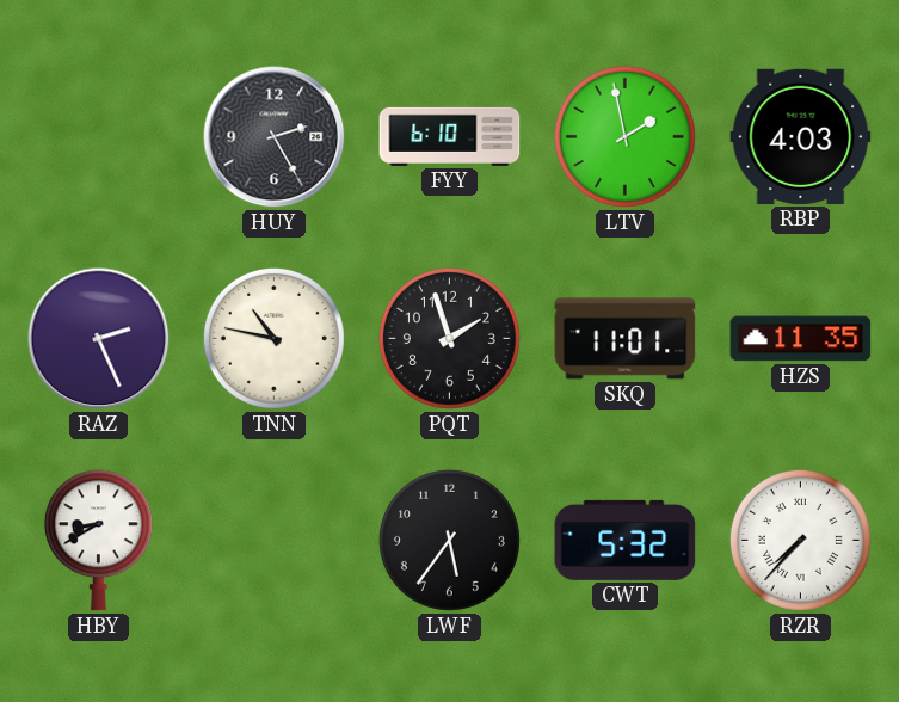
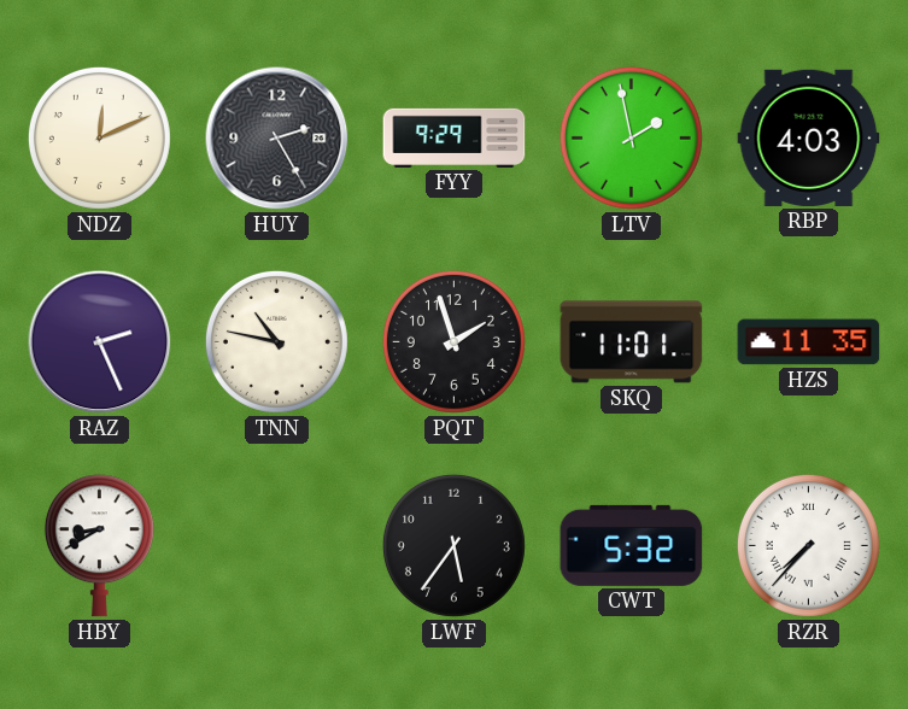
NDZ: none -> 12:11 (99, 137)
FYY: 6:10 -> 9:29 (455, 137)
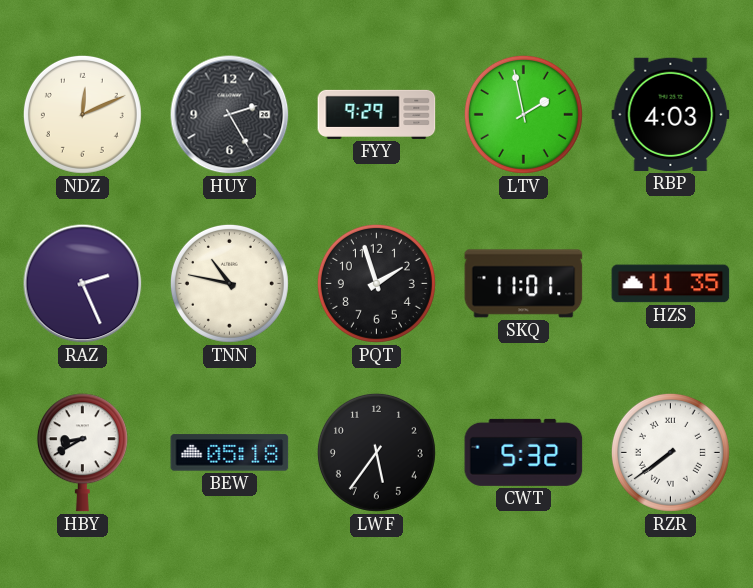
BEW: none -> 05:18 (230, 453)
RZR: 7:37 -> 7:39 (670, 452)
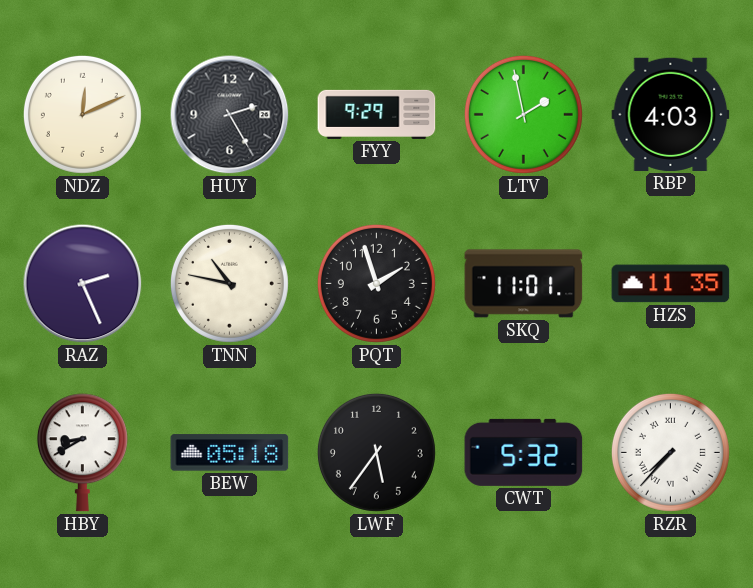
RZR: 7:39 -> 7:37 (670, 452)
